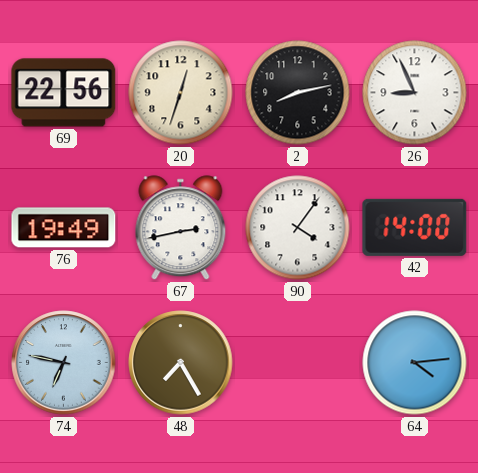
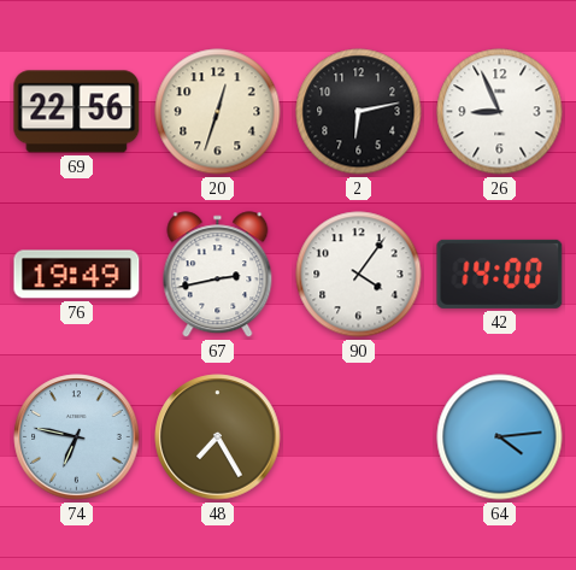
2: 8:13 -> 6:13 (359, 112)
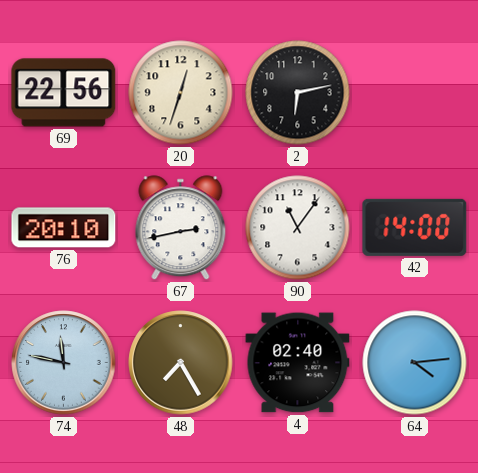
26: 8:56 -> none (500, 112)
76: 19:49 -> 20:10 (64, 228)
90: 4:06 -> 11:06 (298, 228)
74: 6:47 -> 11:47 (64, 363)
4: none -> 02:40 (298, 363)
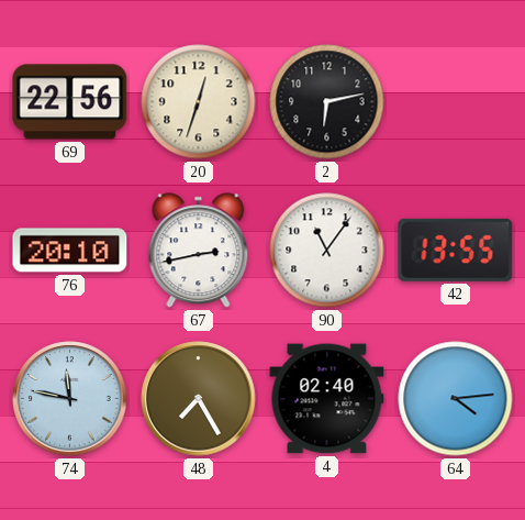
42: 14:00 -> 13:55 (456, 250)
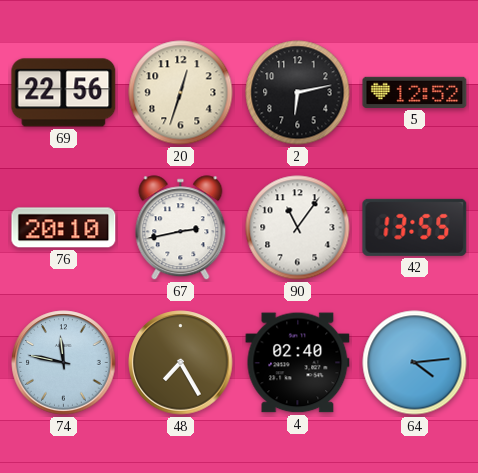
5: none -> 12:52 (415, 92)
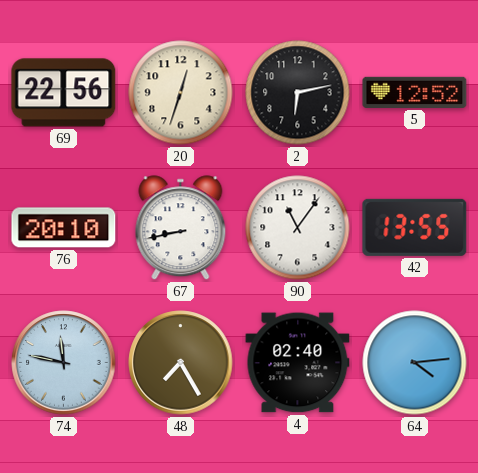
67: 2:43 -> 8:43 (181, 228)
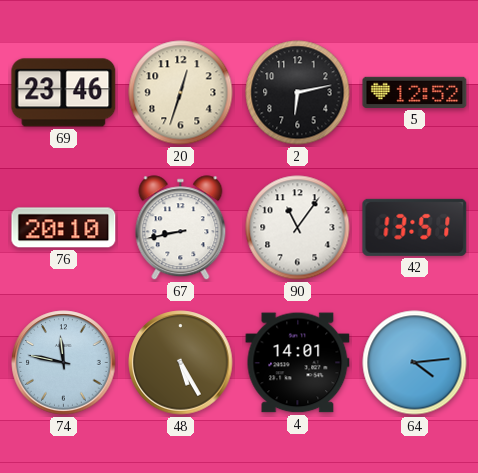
69: 22:56 -> 23:46 (64, 93)
42: 13:55 -> 13:51 (415, 227)
48: 7:25 -> 5:25 (181, 363)
4: 02:40 -> 14:01 (298, 363)
